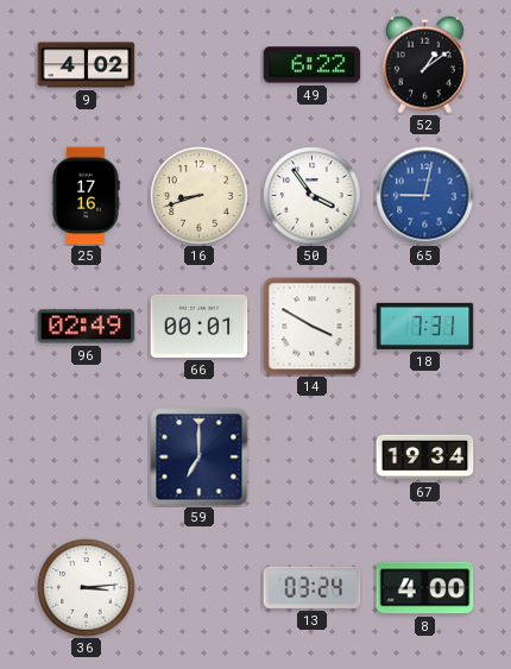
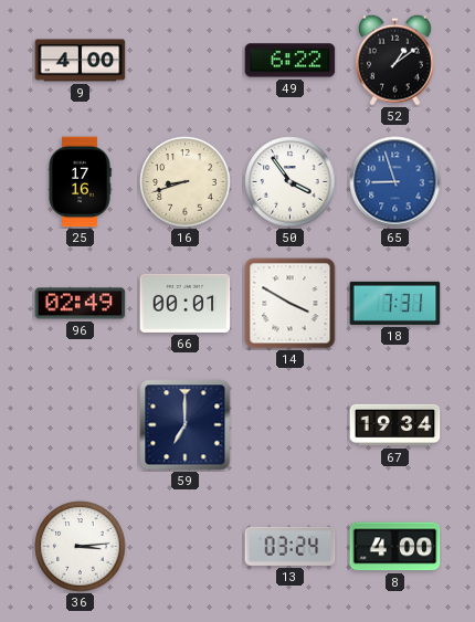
9: 4:02 -> 4:00 (81, 61)
65: 9:02 -> 8:57 (395, 182)
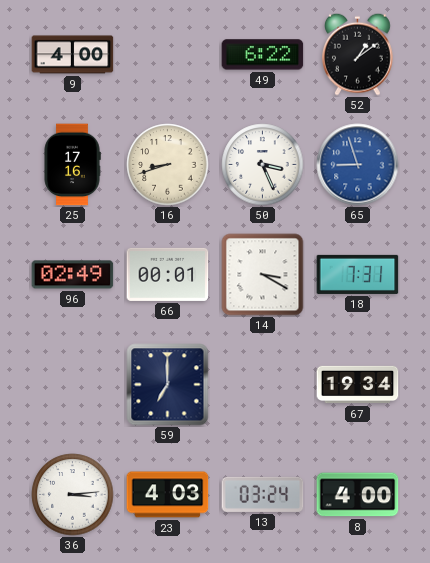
50: 3:54 -> 3:26 (263, 165)
14: 3:50 -> 3:20 (263, 275)
23: none -> 4:03 (168, 495)
